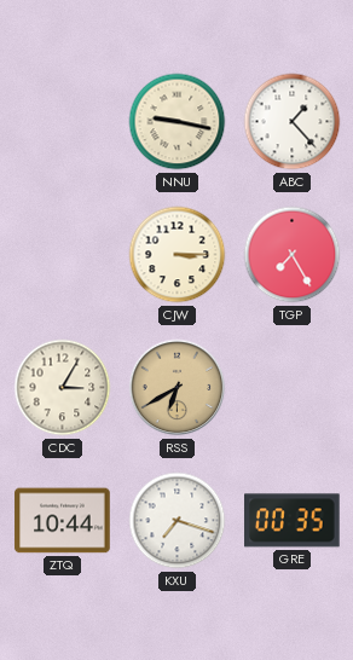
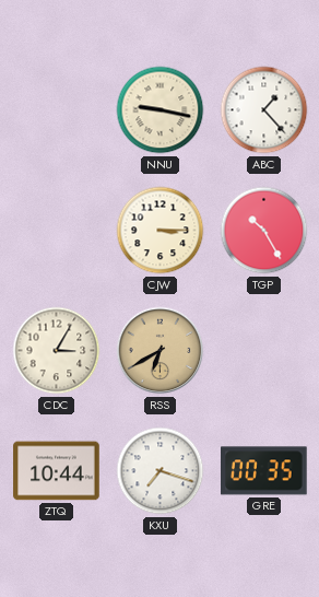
TGP: 7:25 -> 10:25 (264, 231)
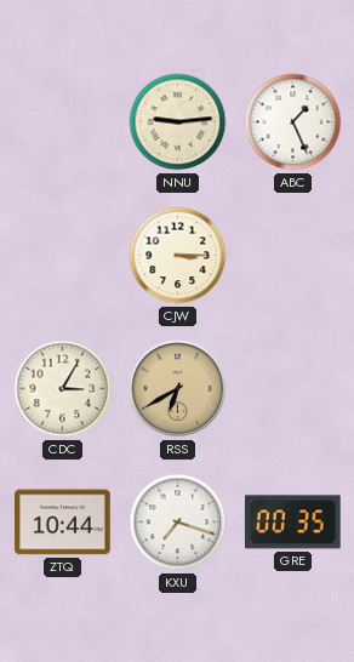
NNU: 9:17 -> 9:14 (178, 122)
ABC: 1:23 -> 1:26 (293, 122)
TGP: 10:25 -> none (264, 231)
